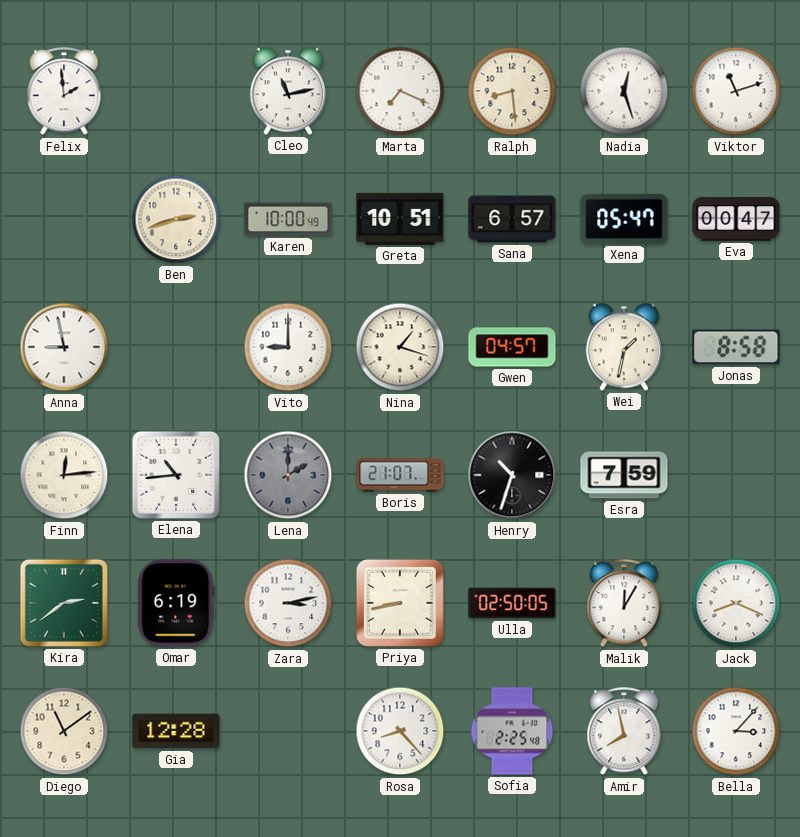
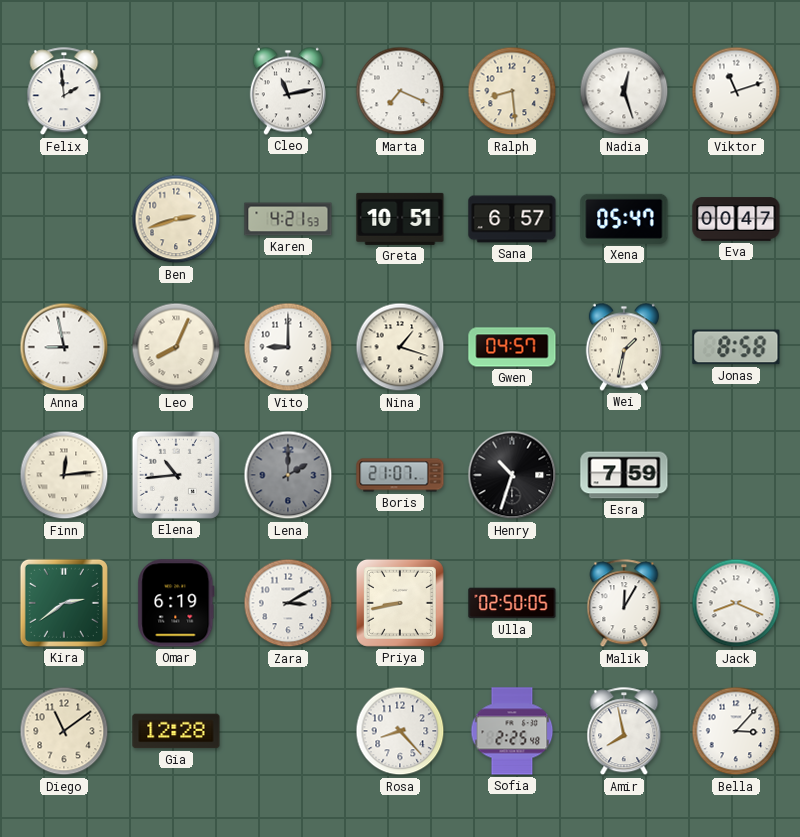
Karen: 10:00 -> 4:21 (288, 219)
Leo: none -> 8:04 (176, 347)
Zara: 3:13 -> 3:10 (288, 603)
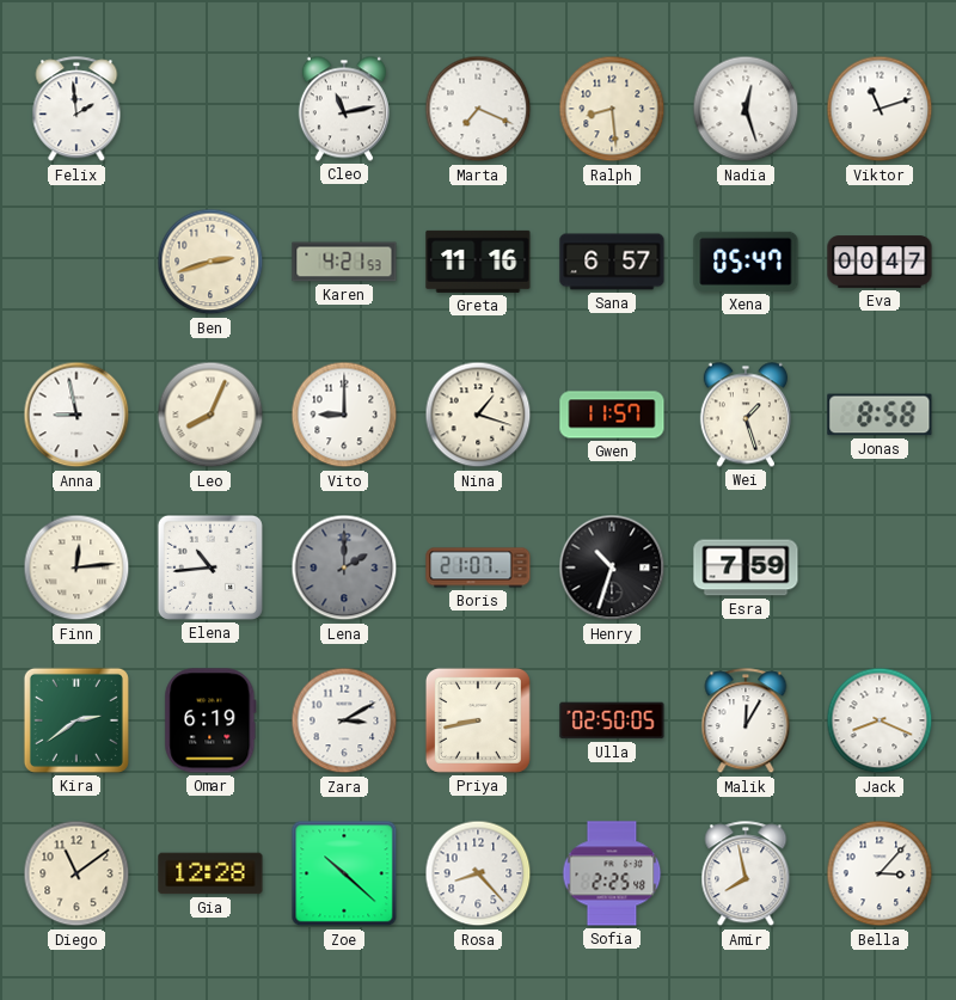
Greta: 10:51 -> 11:16 (478, 262)
Gwen: 04:57 -> 11:57 (612, 415)
Wei: 1:32 -> 1:27 (746, 415)
Zoe: none -> 10:22 (344, 873)
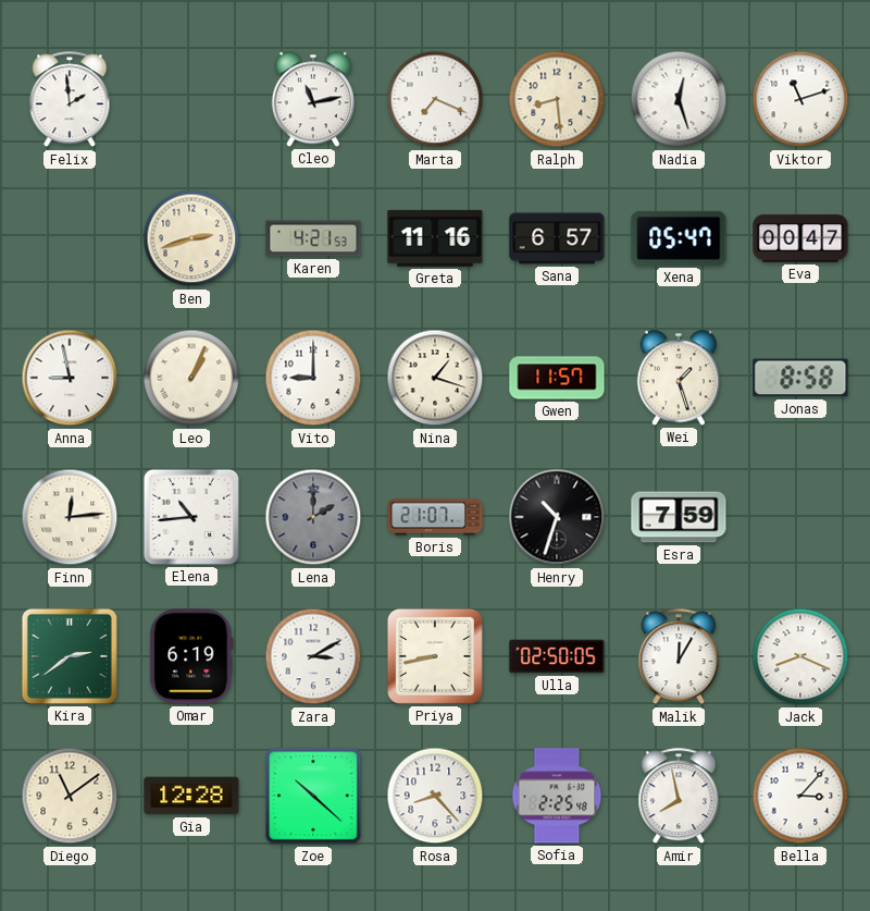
Leo: 8:04 -> 1:04 (191, 378)
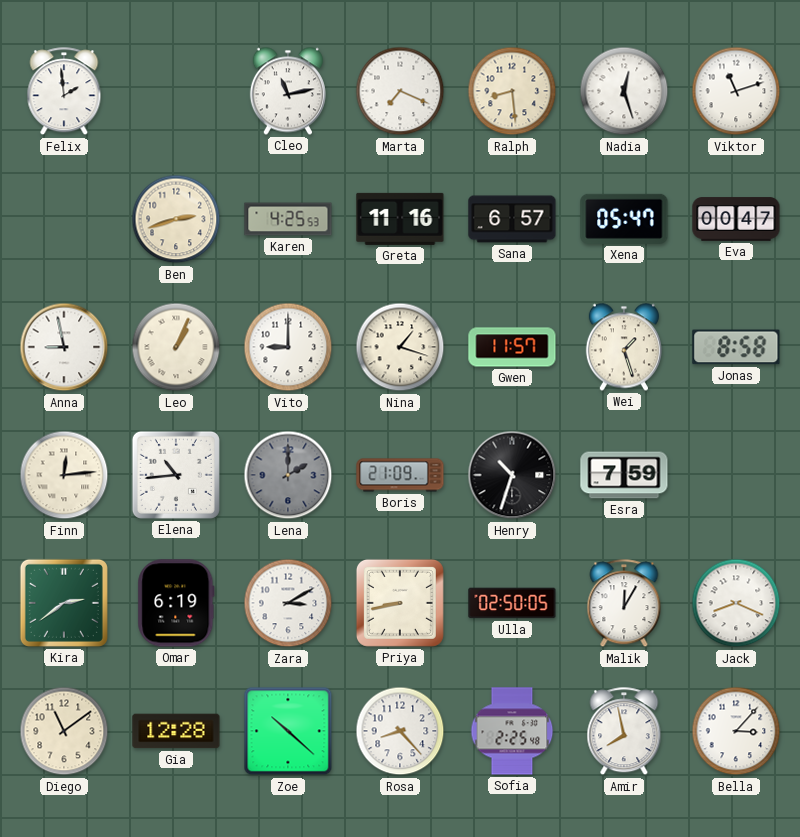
Karen: 4:21 -> 4:25 (288, 219)
Boris: 21:07 -> 21:09 (400, 475)
